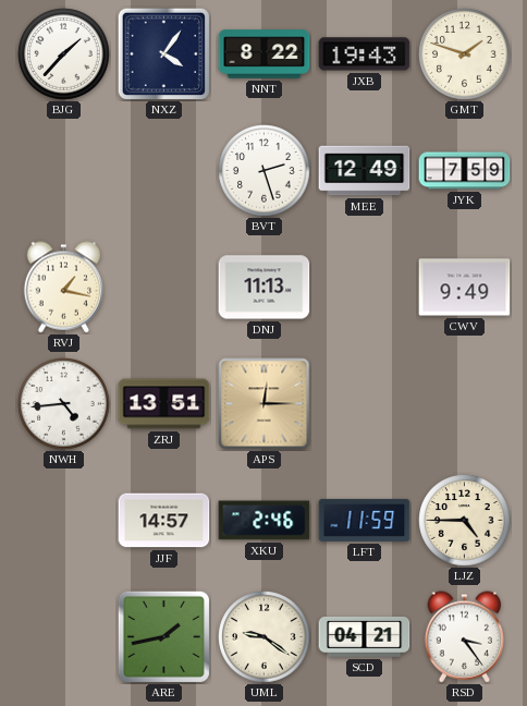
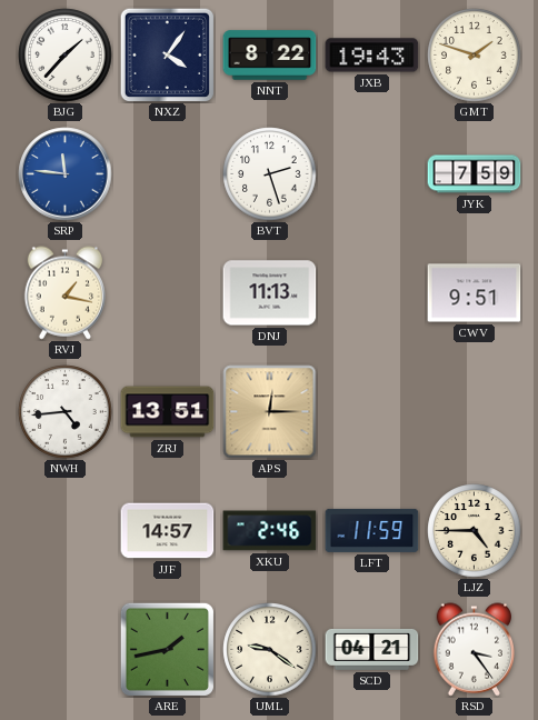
SRP: none -> 11:46 (66, 174)
MEE: 12:49 -> none (365, 171)
CWV: 9:49 -> 9:51 (475, 293)
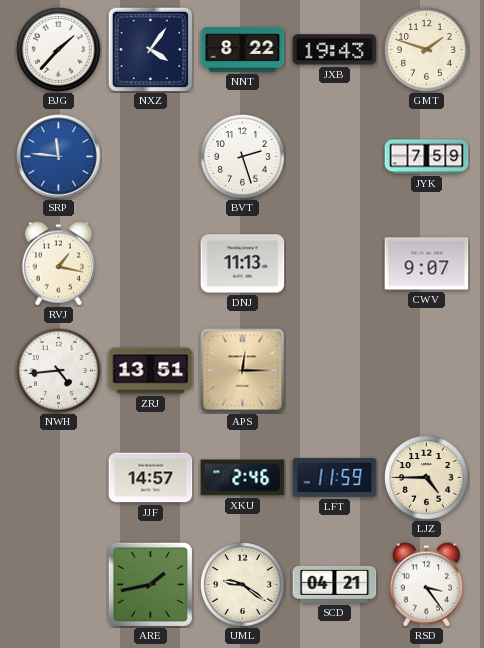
CWV: 9:51 -> 9:07 (427, 264)
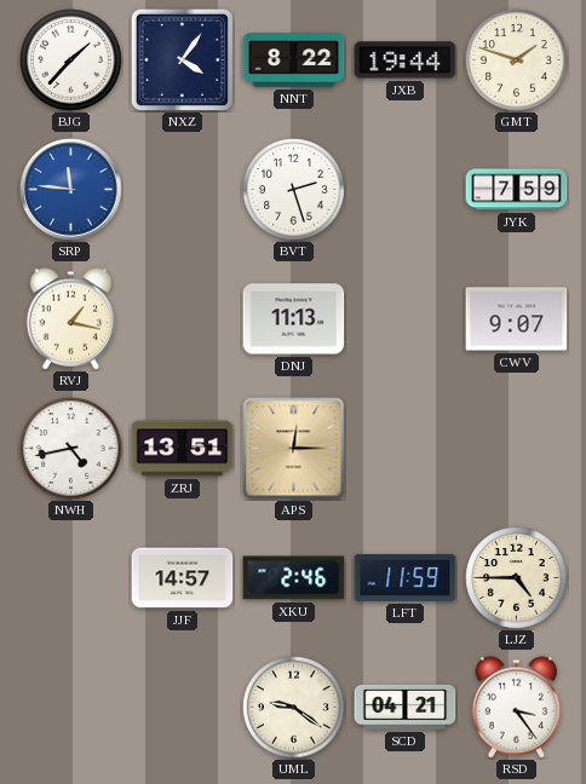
JXB: 19:43 -> 19:44 (406, 60)
NWH: 4:44 -> 4:43 (71, 449)
ARE: 1:43 -> none (150, 584)
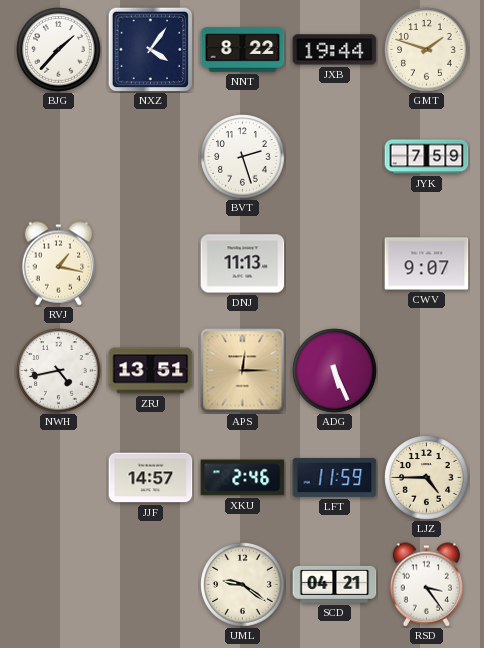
SRP: 11:46 -> none (71, 190)
ADG: none -> 5:26 (335, 371)
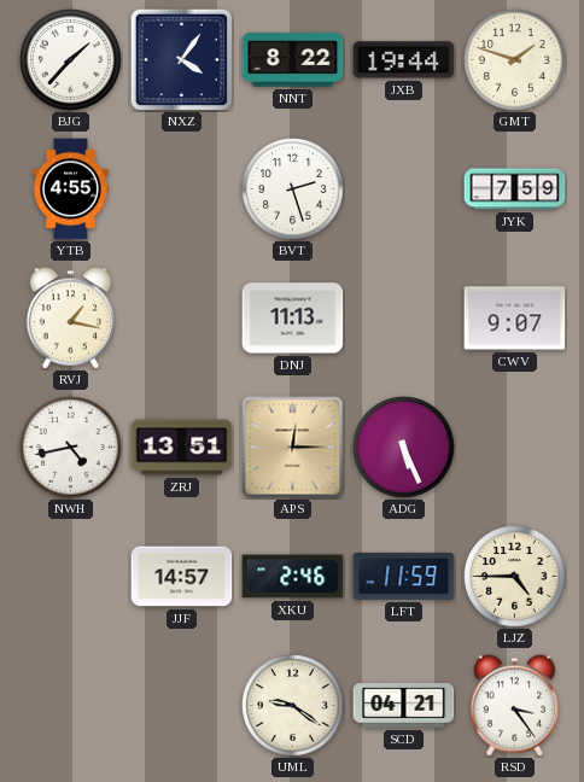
YTB: none -> 4:55 (70, 189)
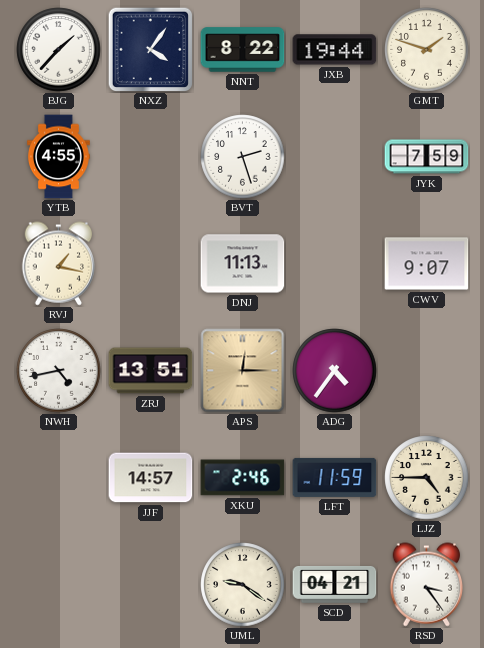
ADG: 5:26 -> 4:36 (335, 371)
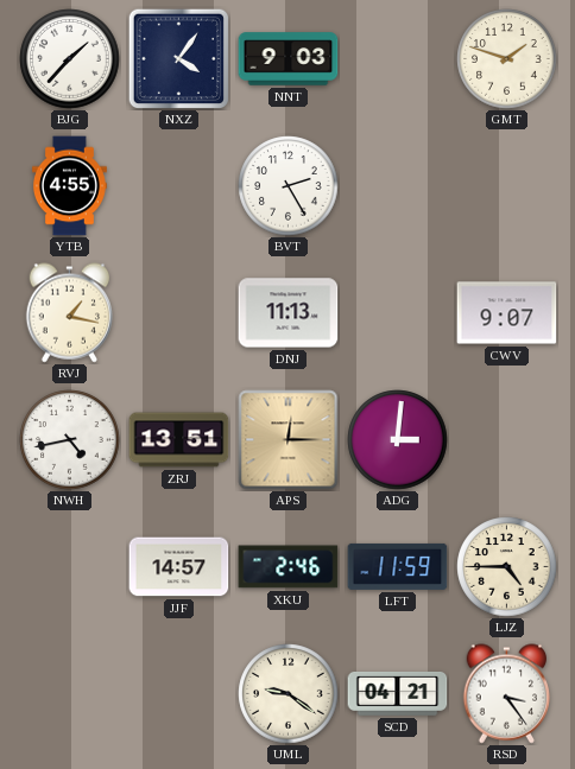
NNT: 8:22 -> 9:03 (289, 59)
JXB: 19:44 -> none (335, 50)
BVT: 2:27 -> 2:25 (289, 186)
JYK: 7:59 -> none (427, 157)
ADG: 4:36 -> 3:01 (398, 440)
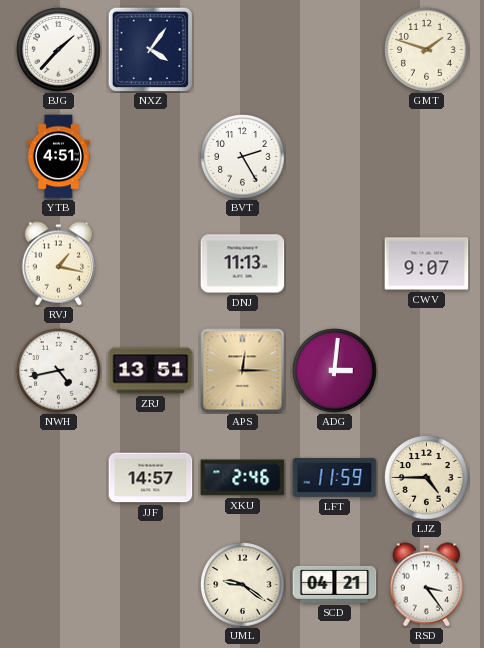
NNT: 9:03 -> none (289, 59)
YTB: 4:55 -> 4:51 (58, 157)
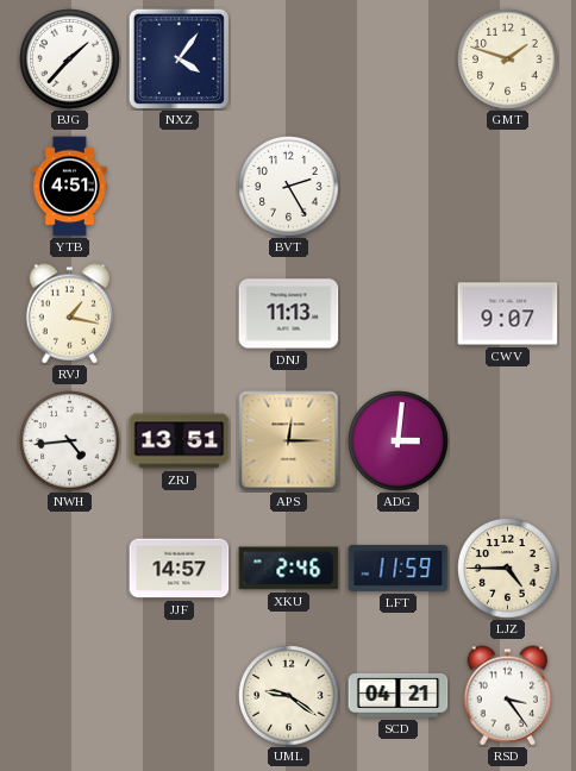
NWH: 4:43 -> 4:44 (70, 441)
